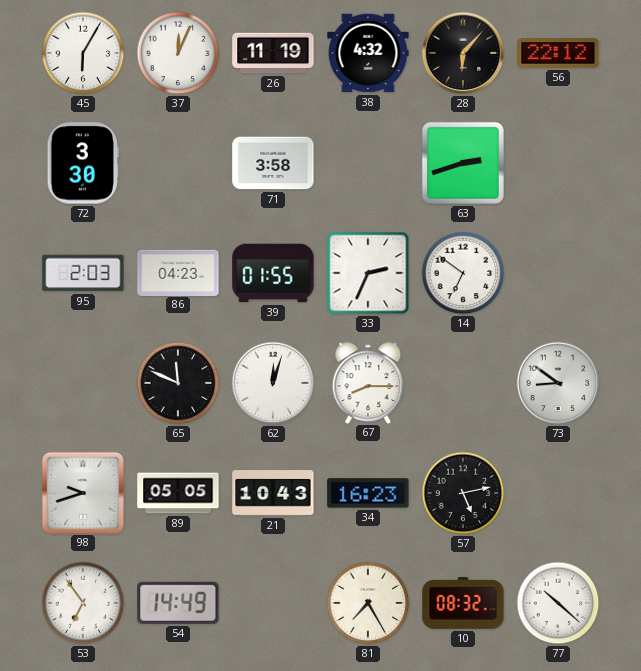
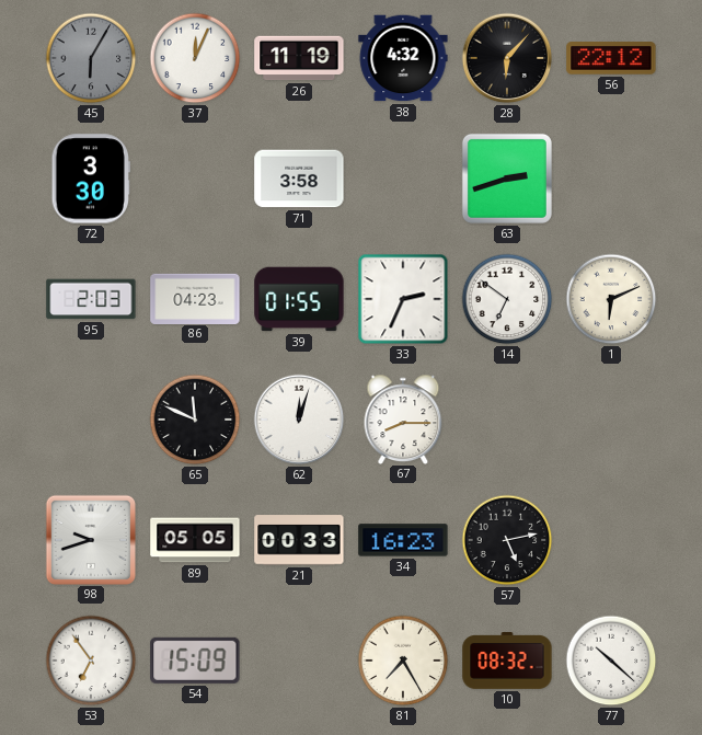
45 dial: white -> grey (91, 58)
1: none -> 6:11 (611, 299)
73: 8:51 -> none (558, 383)
21: 10:43 -> 00:33 (299, 540)
54: 14:49 -> 15:09 (195, 661)
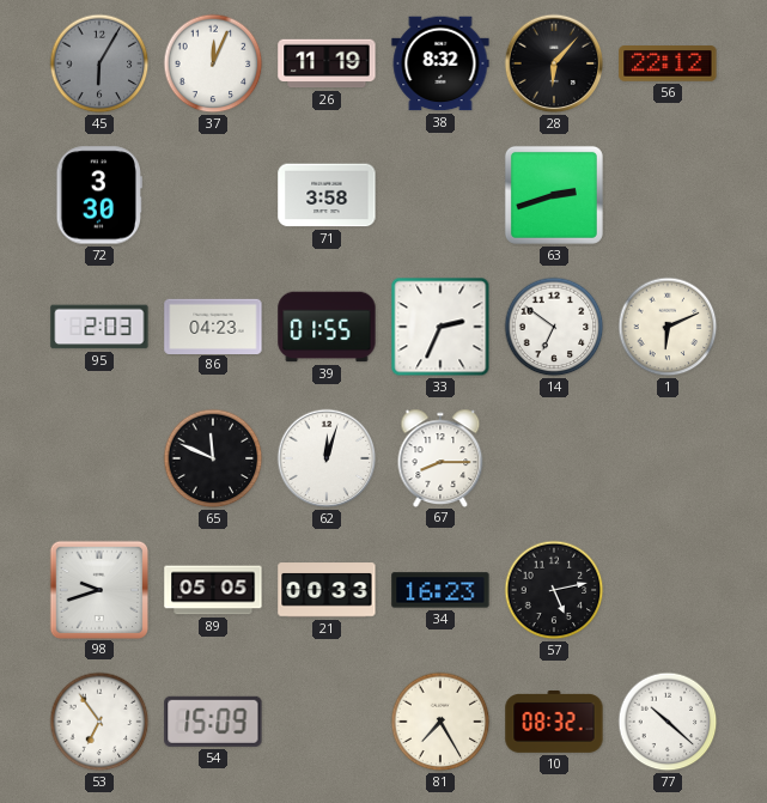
38: 4:32 -> 8:32 (440, 63)
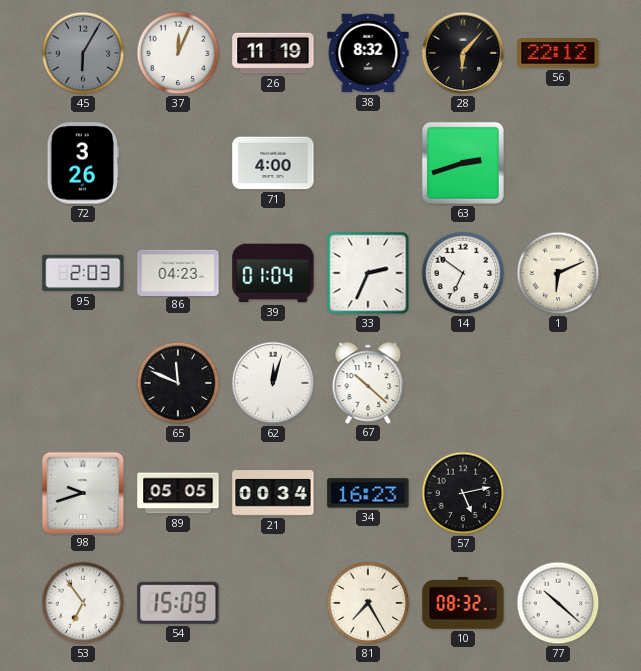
72: 3:30 -> 3:26 (83, 163)
71: 3:58 -> 4:00 (273, 163)
39: 01:55 -> 01:04 (273, 273)
67: 8:15 -> 10:22 (368, 382)
21: 00:33 -> 00:34 (273, 493)
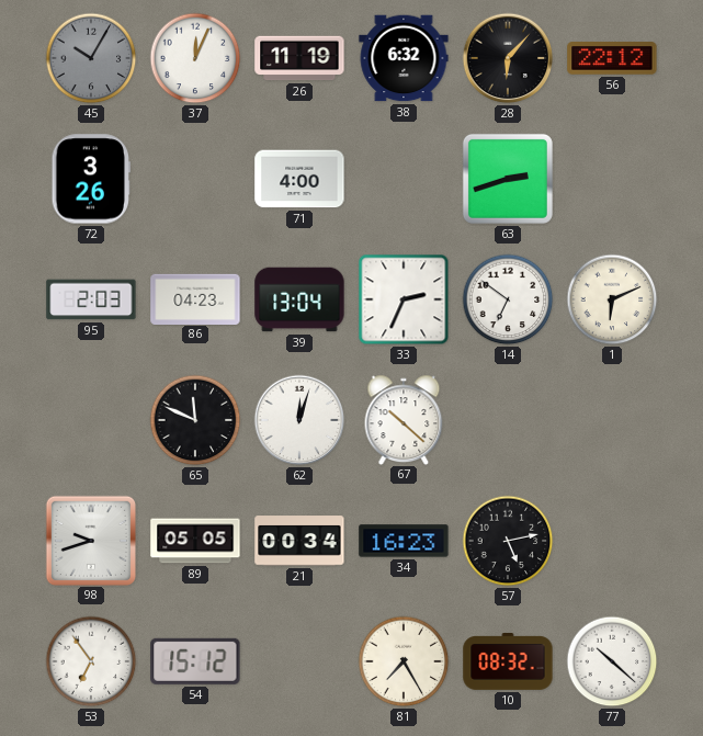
45: 6:05 -> 10:05 (91, 58)
38: 8:32 -> 6:32 (404, 58)
39: 01:04 -> 13:04 (299, 299)
54: 15:09 -> 15:12 (195, 661)
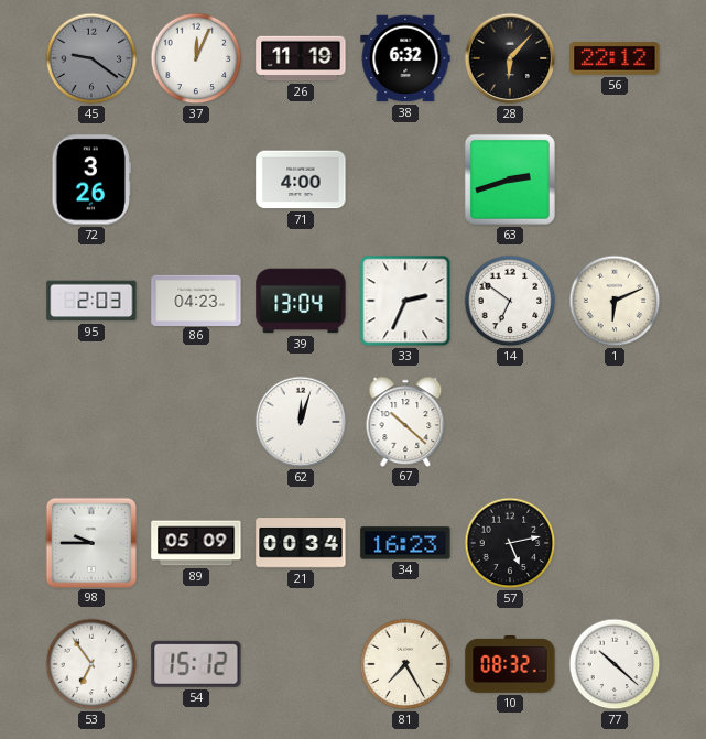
45: 10:05 -> 9:21 (91, 58)
65: 11:49 -> none (195, 420)
98: 9:42 -> 9:45 (90, 542)
89: 05:05 -> 05:09 (196, 543)
